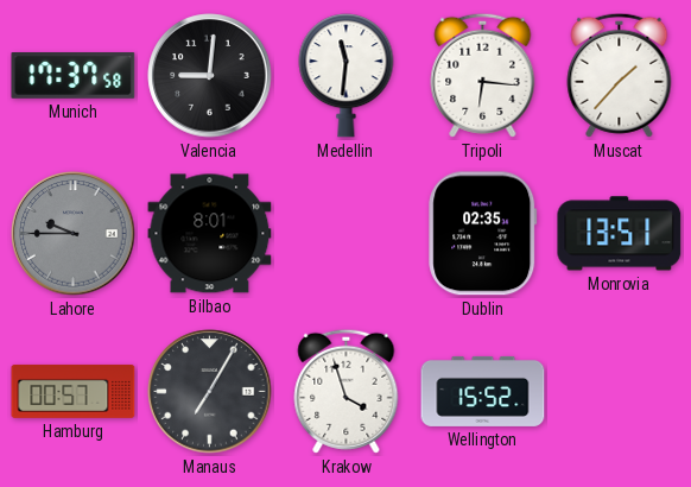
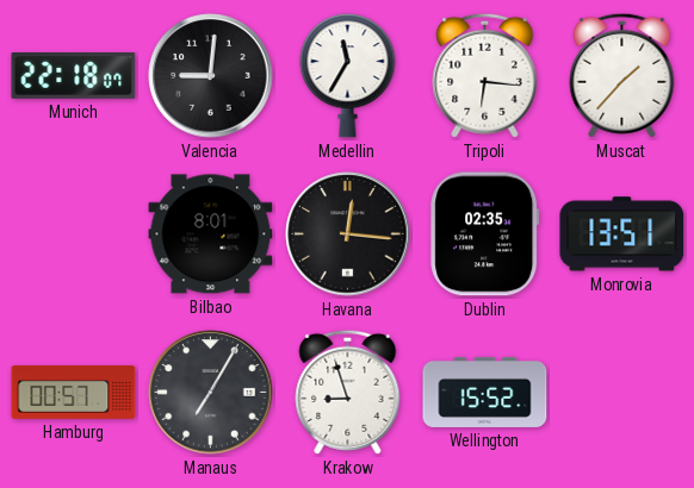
Munich: 17:37 -> 22:18 (74, 76)
Medellin: 11:31 -> 11:35 (348, 76)
Lahore: 9:45 -> none (74, 234)
Havana: none -> 12:16 (348, 234)
Krakow: 3:57 -> 8:57 (348, 392)
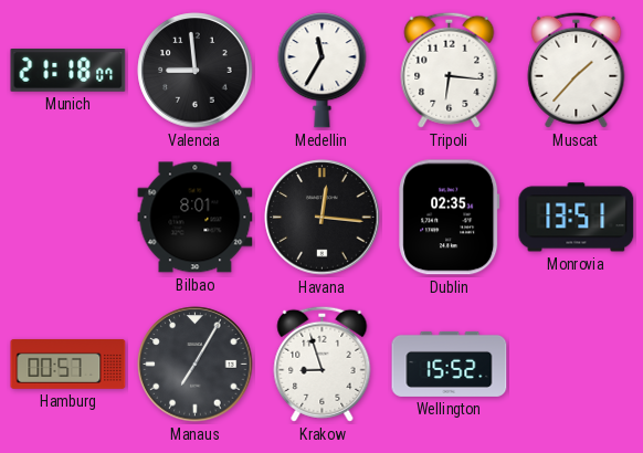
Munich: 22:18 -> 21:18 (68, 71)
Valencia: 9:01 -> 8:59 (196, 71)
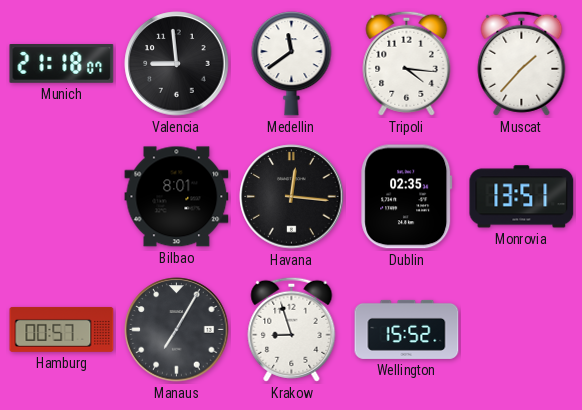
Medellin: 11:35 -> 11:39 (292, 64)
Tripoli: 6:16 -> 4:16 (407, 63)
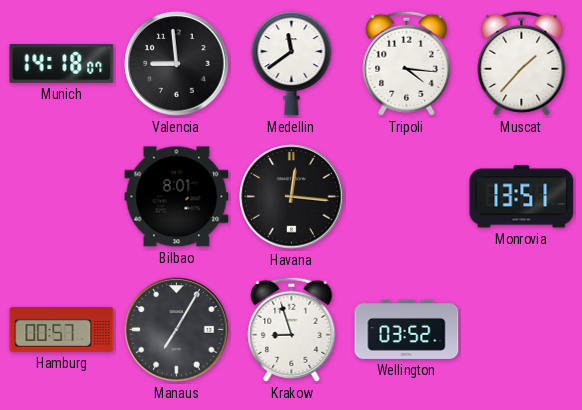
Munich: 21:18 -> 14:18 (62, 64)
Dublin: 02:35 -> none (407, 197)
Wellington: 15:52 -> 03:52 (407, 329)
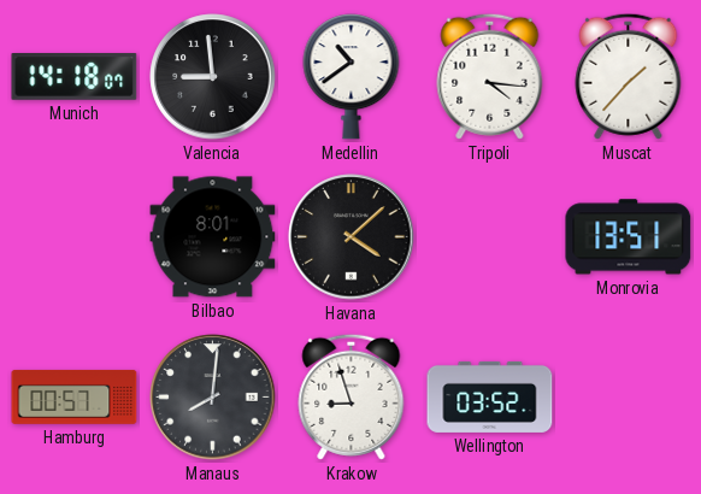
Medellin: 11:39 -> 10:39 (352, 77)
Havana: 12:16 -> 4:08 (352, 237)
Manaus: 7:05 -> 8:01 (213, 398)
